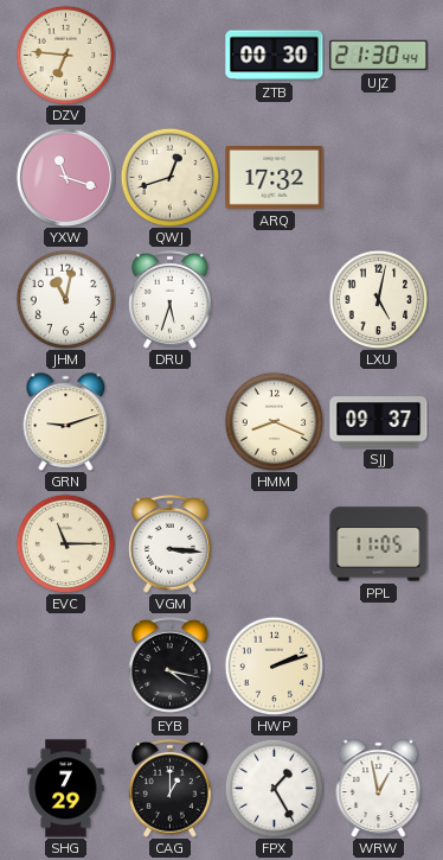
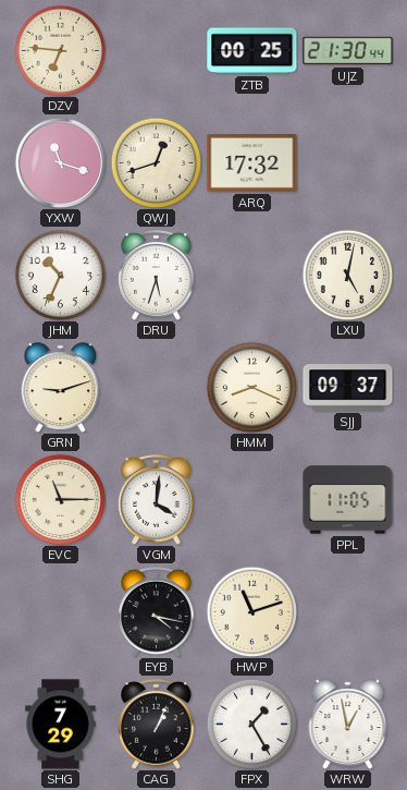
ZTB: 00:30 -> 00:25 (252, 51)
JHM: 11:02 -> 10:34 (60, 275)
VGM: 3:16 -> 4:01 (157, 500)
HWP: 2:12 -> 11:12 (251, 611)
CAG: 1:00 -> 1:04 (157, 725)
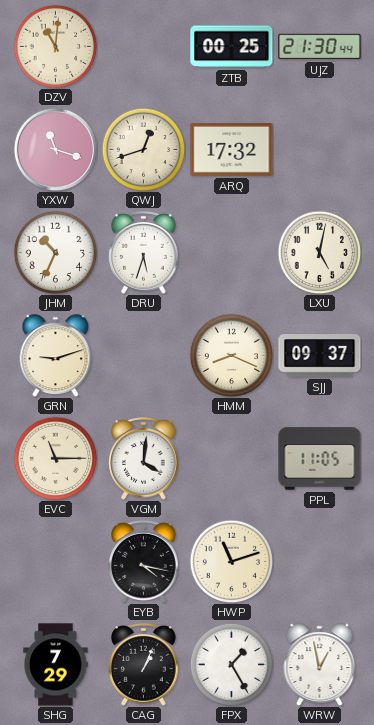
DZV: 6:46 -> 11:01 (55, 46)
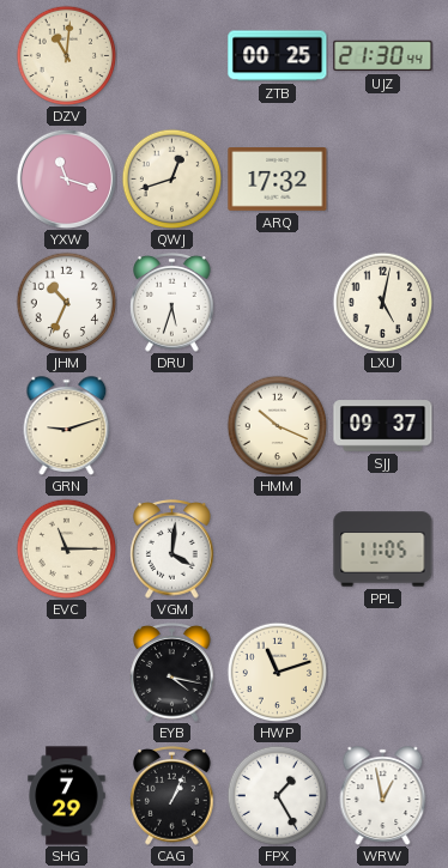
HMM: 8:19 -> 10:19 (277, 425)
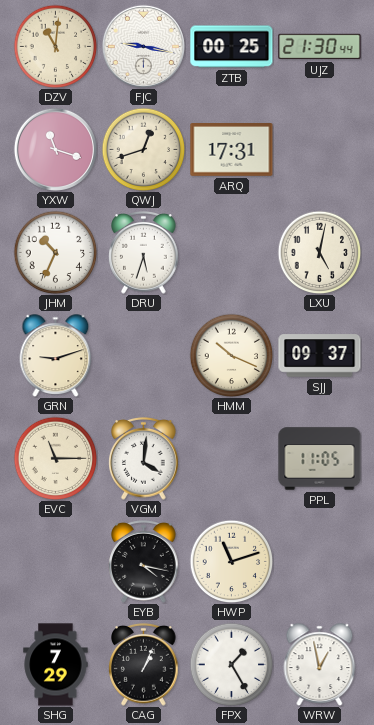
FJC: none -> 9:17 (143, 46)
ARQ: 17:32 -> 17:31 (232, 150)
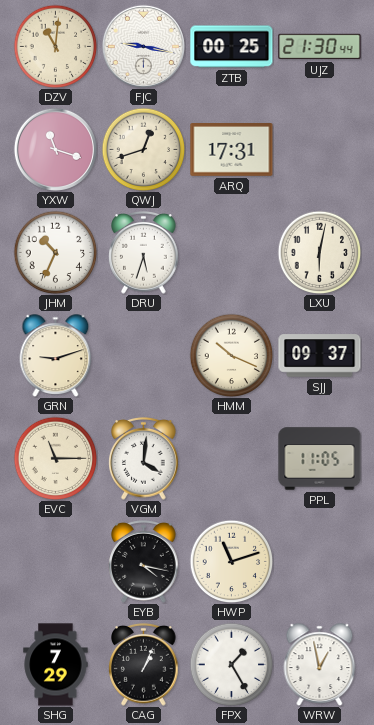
LXU: 5:02 -> 6:02 (319, 252)
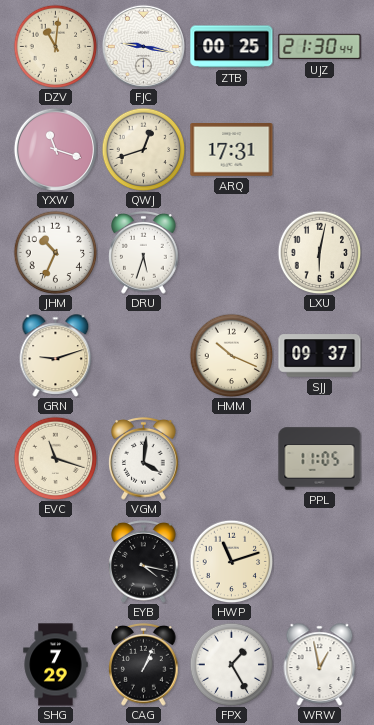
EVC: 11:15 -> 11:18 (55, 458)
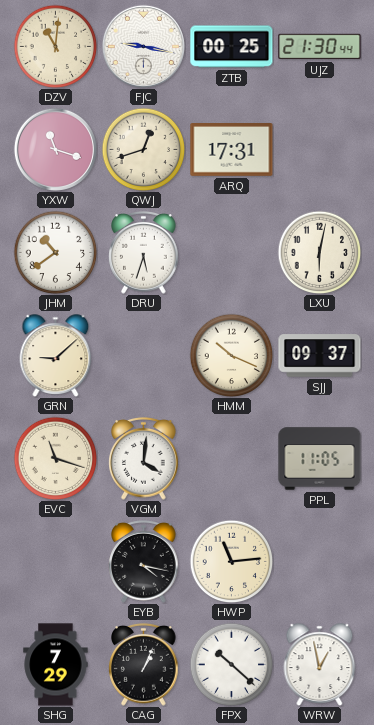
JHM: 10:34 -> 10:39 (55, 252)
GRN: 9:12 -> 9:08 (56, 356)
HWP: 11:12 -> 11:14 (231, 561)
FPX: 1:25 -> 10:22 (231, 664)
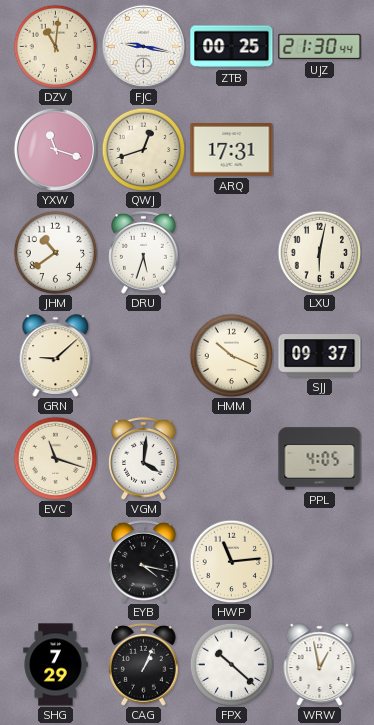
PPL: 11:05 -> 4:05 (320, 459)
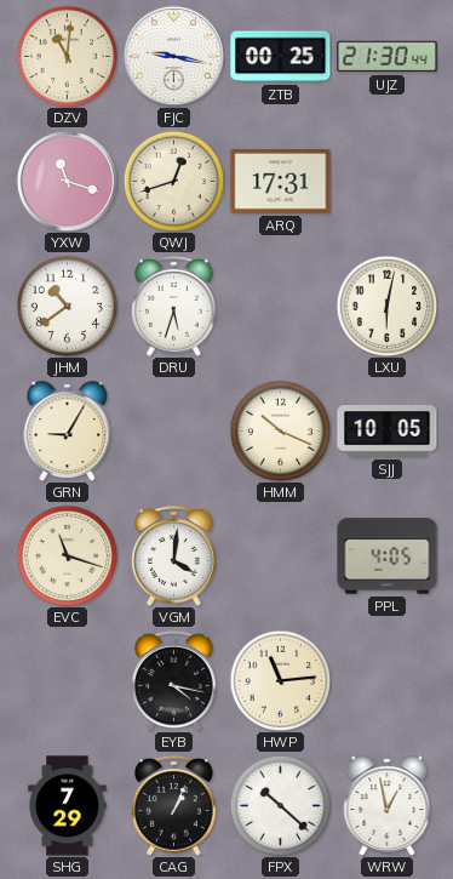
GRN: 9:08 -> 9:05 (68, 432)
SJJ: 09:37 -> 10:05 (388, 432)
